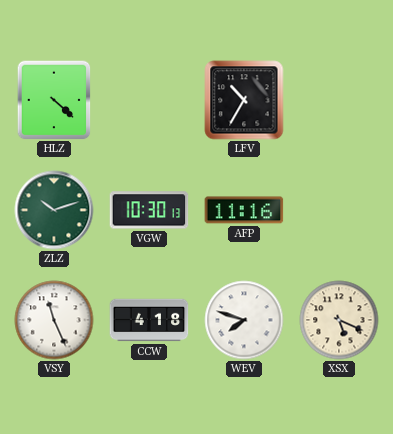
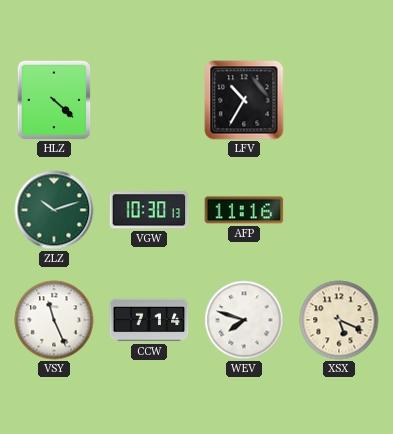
CCW: 4:18 -> 7:14 (149, 320)
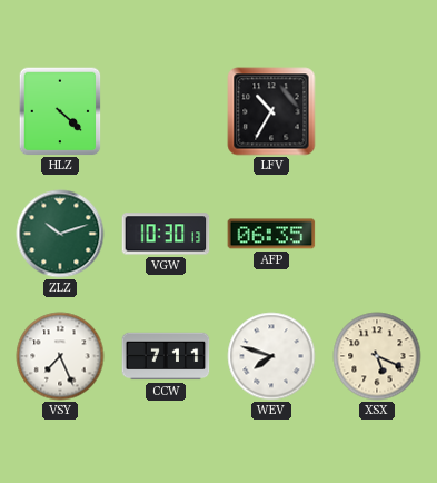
AFP: 11:16 -> 06:35 (271, 234)
VSY: 11:26 -> 7:26 (60, 356)
CCW: 7:14 -> 7:11 (166, 356)
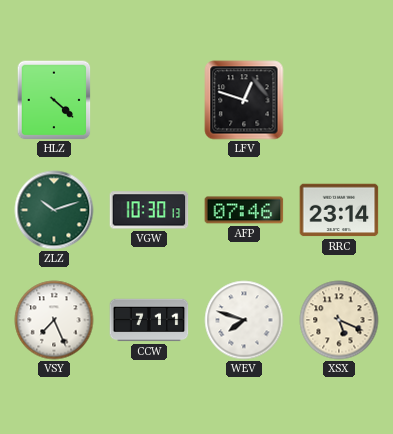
LFV: 10:35 -> 12:48 (244, 100)
AFP: 06:35 -> 07:46 (244, 210)
RRC: none -> 23:14 (339, 210)
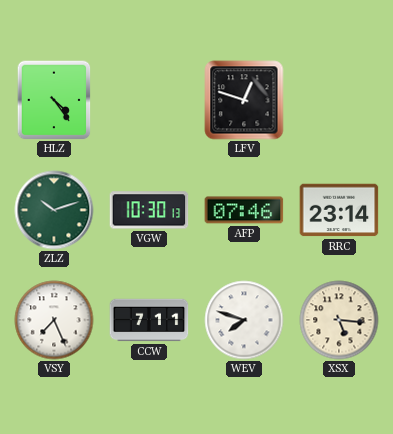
HLZ: 4:22 -> 4:24 (54, 100)
XSX: 5:19 -> 5:16 (339, 320)
